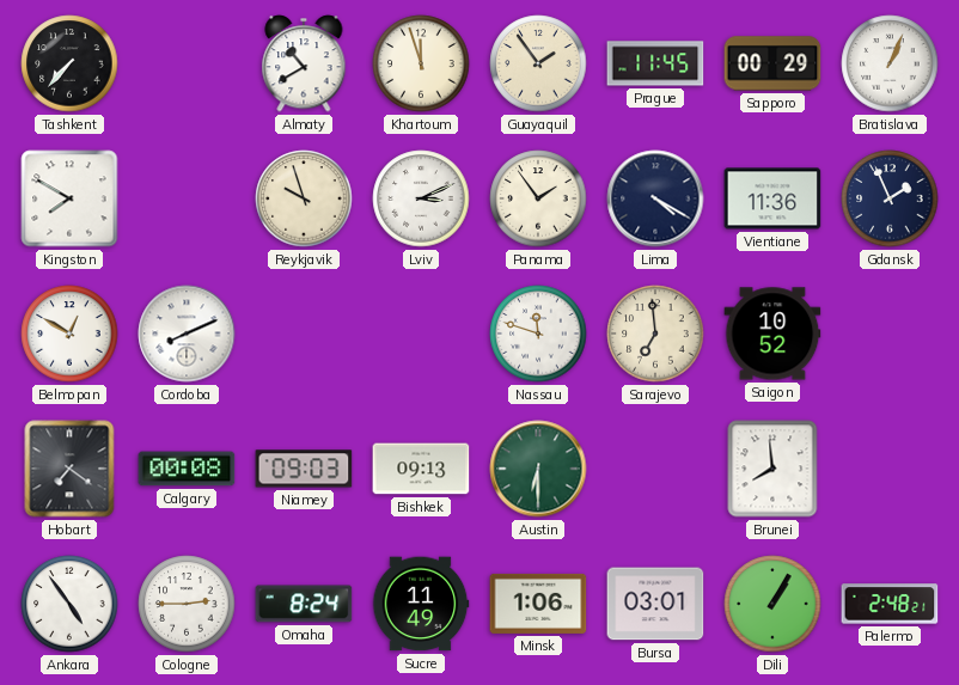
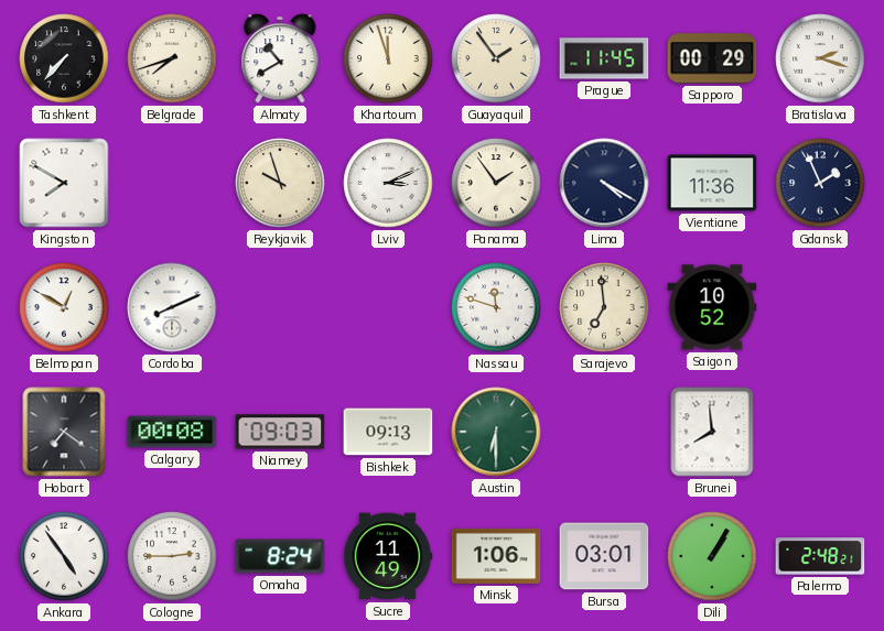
Belgrade: none -> 7:42 (172, 58)
Bratislava: 1:04 -> 2:18 (820, 58)
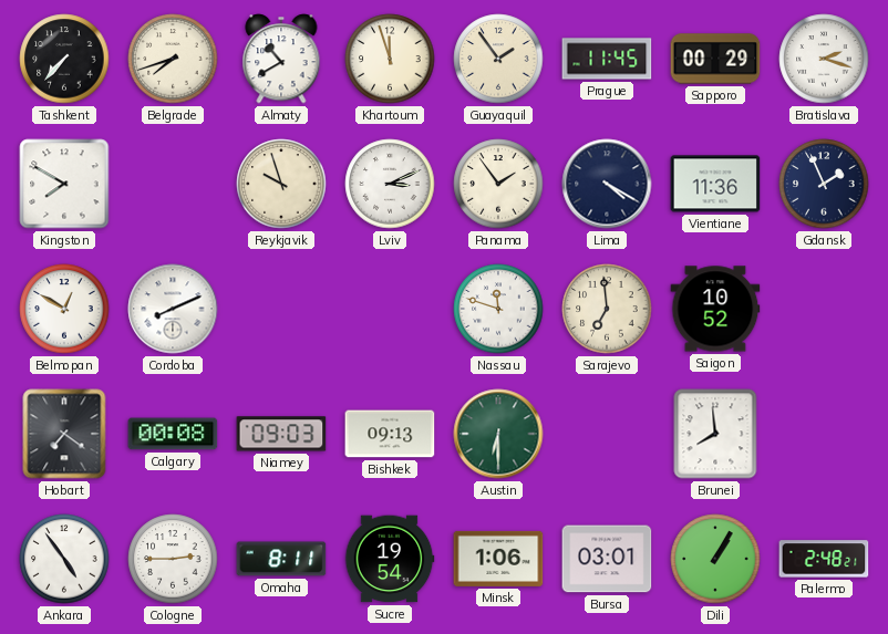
Omaha: 8:24 -> 8:11 (281, 559)
Sucre: 11:49 -> 19:54 (390, 559)
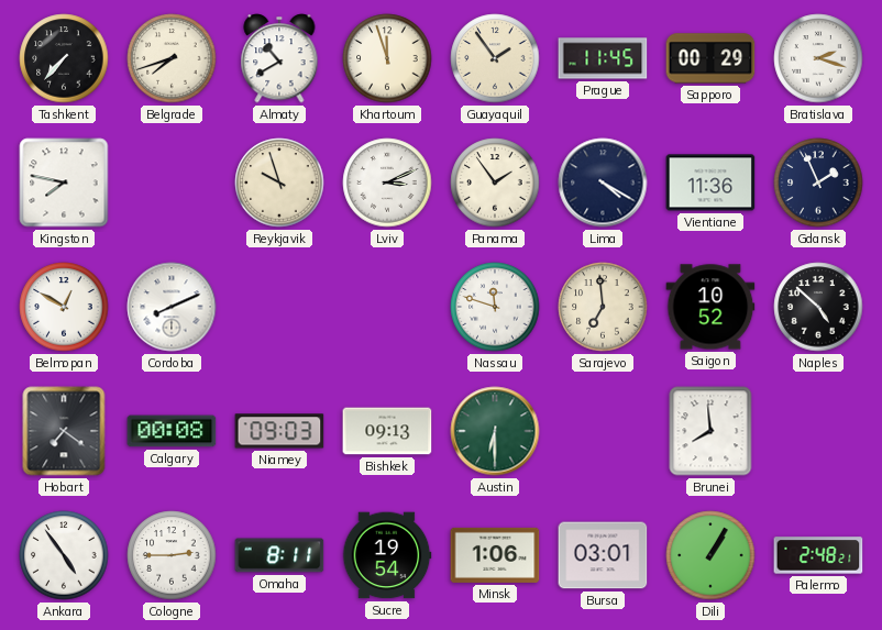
Kingston: 7:50 -> 7:47 (64, 183)
Naples: none -> 4:52 (818, 307)
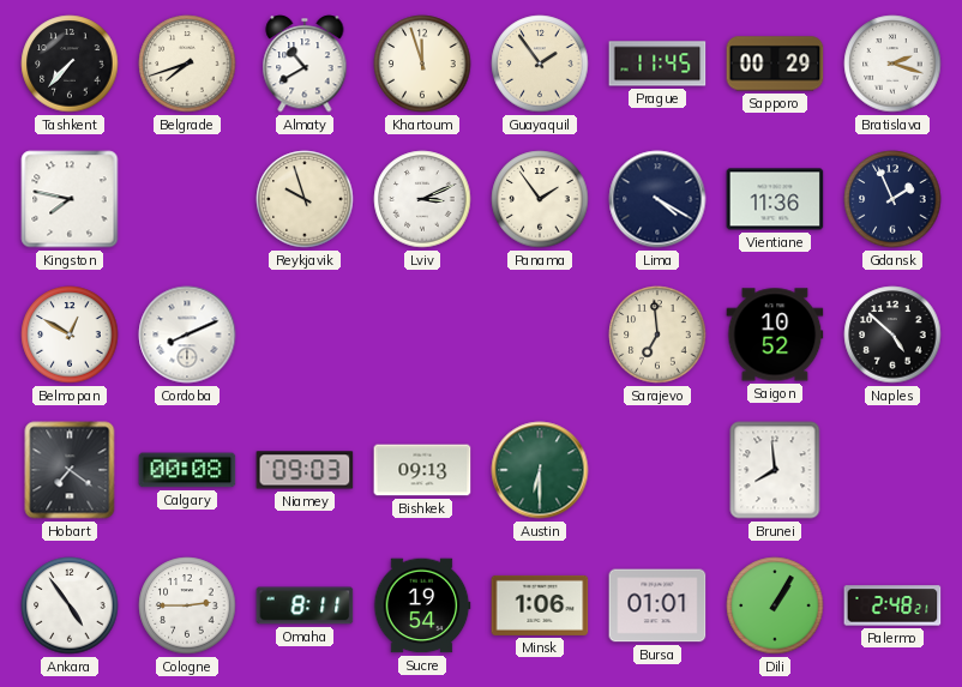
Nassau: 11:48 -> none (495, 307)
Bursa: 03:01 -> 01:01 (657, 605)
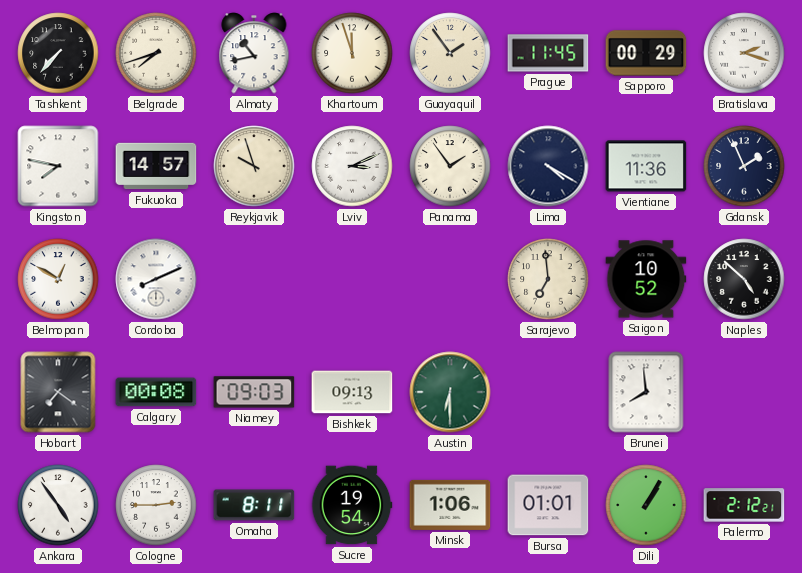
Almaty: 10:40 -> 10:43 (254, 53)
Fukuoka: none -> 14:57 (156, 166)
Palermo: 2:48 -> 2:12 (744, 505)
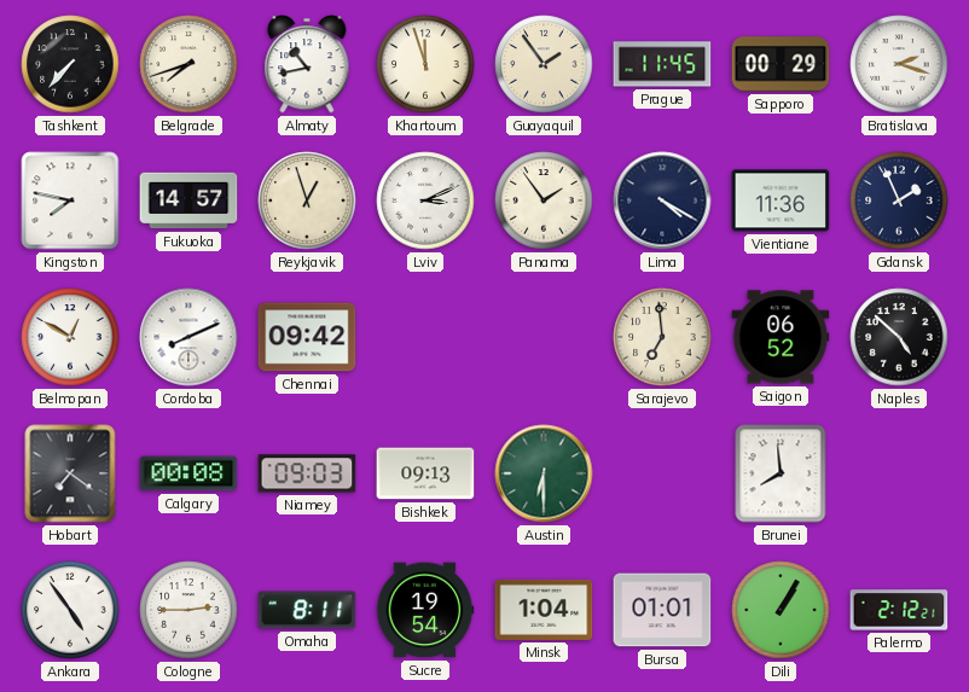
Reykjavik: 9:57 -> 12:57 (307, 200)
Chennai: none -> 09:42 (307, 337)
Saigon: 10:52 -> 06:52 (781, 337)
Minsk: 1:06 -> 1:04 (544, 610)
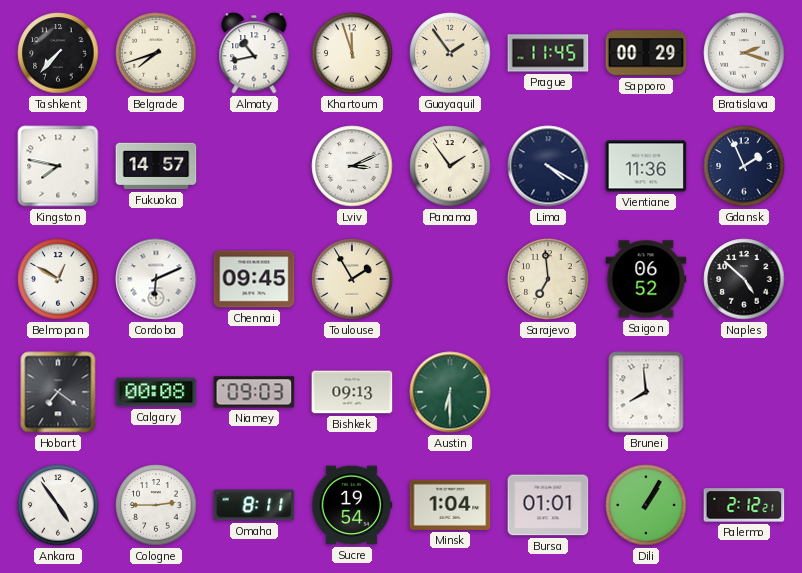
Reykjavik: 12:57 -> none (307, 200)
Cordoba: 8:11 -> 6:11 (156, 279)
Chennai: 09:42 -> 09:45 (254, 279)
Toulouse: none -> 1:55 (352, 279)
